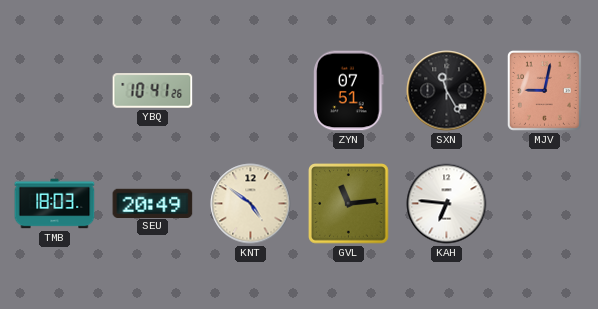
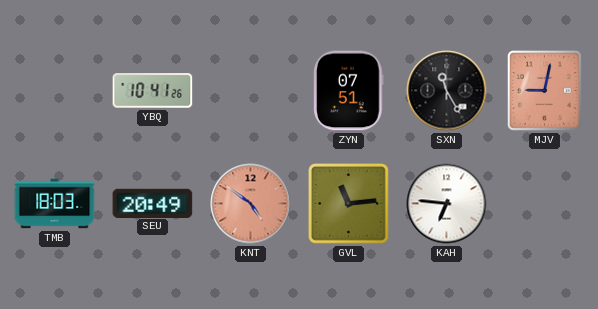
KNT dial: cream -> salmon (251, 204)
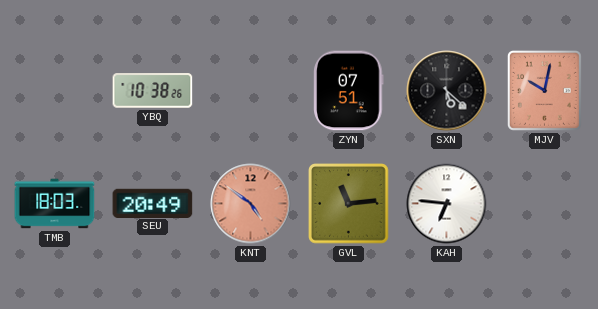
YBQ: 10:41 -> 10:38 (153, 91)
SXN: 11:25 -> 5:22 (447, 91)
MJV: 9:02 -> 10:02 (544, 90)
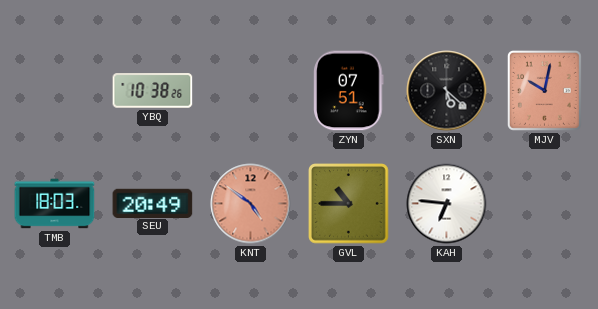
GVL: 11:14 -> 10:45 (349, 204)
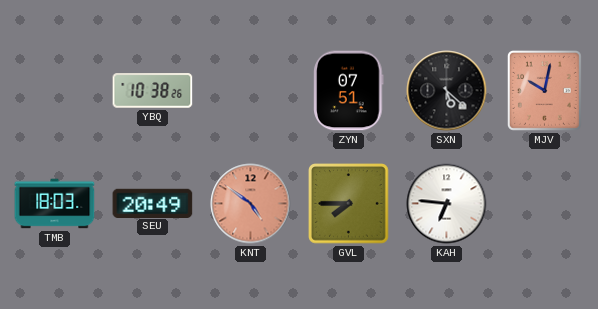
GVL: 10:45 -> 7:45 (349, 204)
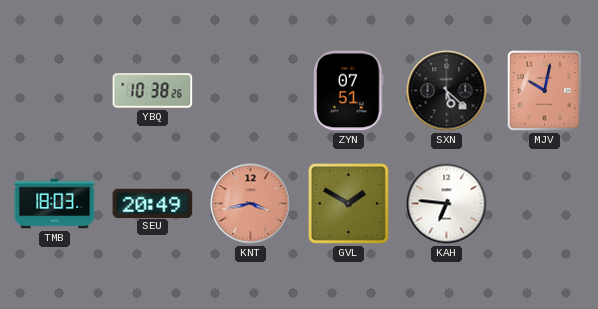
KNT: 4:51 -> 3:43 (251, 204)
GVL: 7:45 -> 1:50 (349, 204)
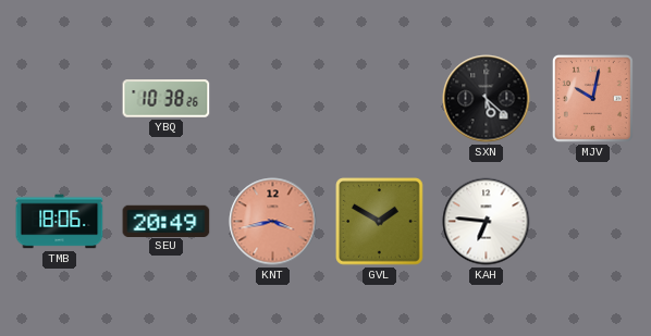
ZYN: 07:51 -> none (349, 91)
TMB: 18:03 -> 18:06 (60, 222)
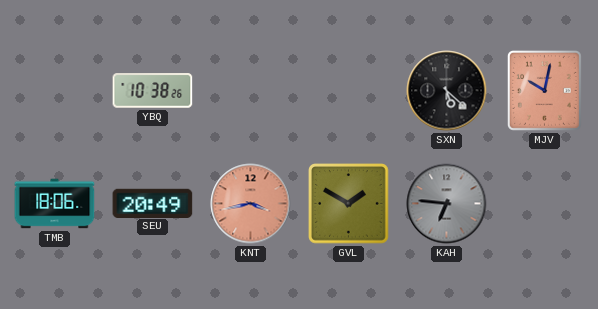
KAH dial: white -> grey (447, 204)
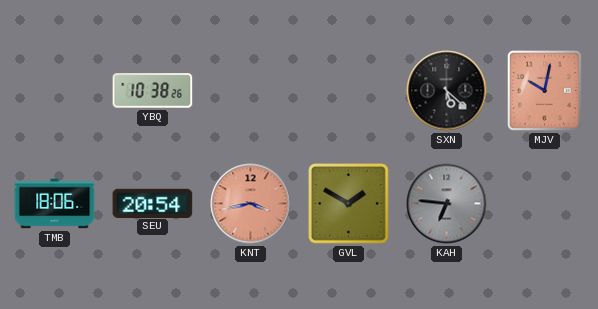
SEU: 20:49 -> 20:54 (153, 203)
